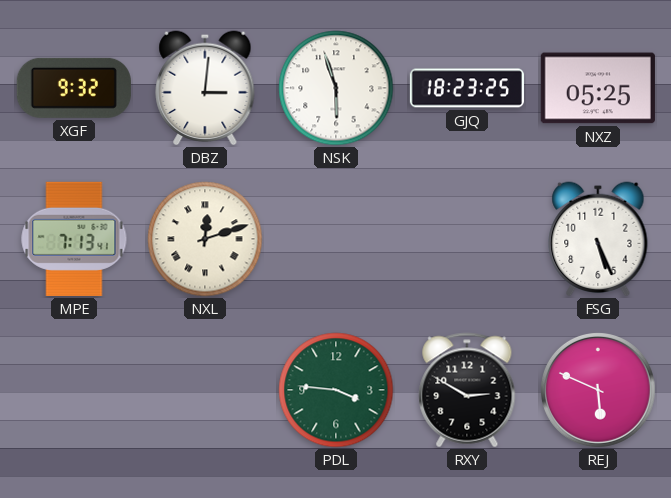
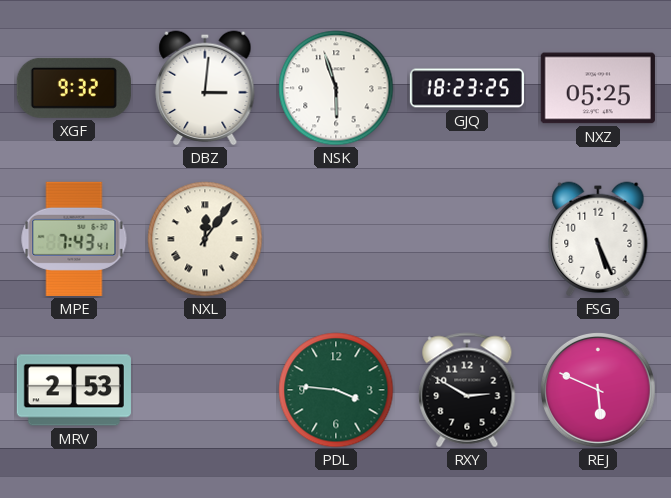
MPE: 7:13 -> 7:43 (74, 239)
NXL: 12:12 -> 12:06 (205, 239)
MRV: none -> 2:53 (74, 390)
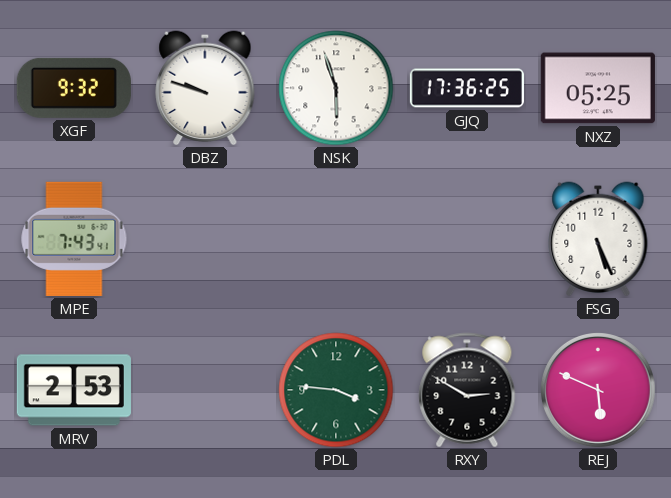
DBZ: 3:01 -> 9:48 (205, 88)
GJQ: 18:23 -> 17:36 (467, 88)
NXL: 12:06 -> none (205, 239)
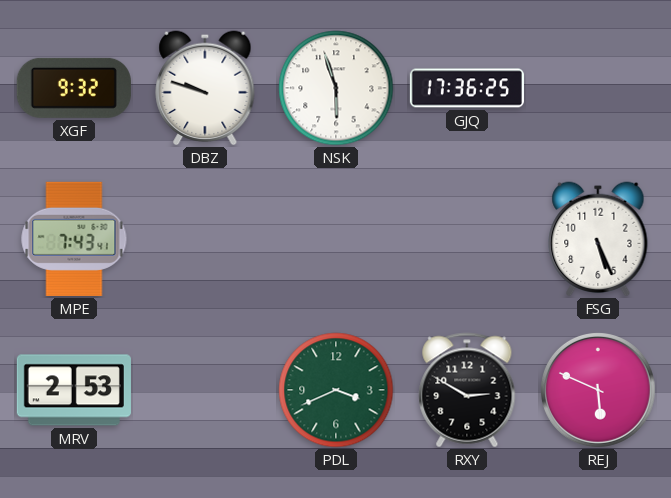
NXZ: 05:25 -> none (598, 88)
PDL: 3:46 -> 3:41 (336, 390)
